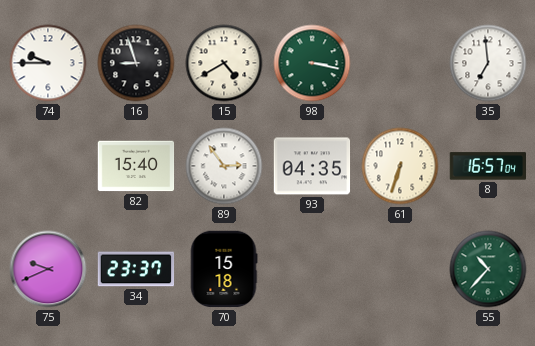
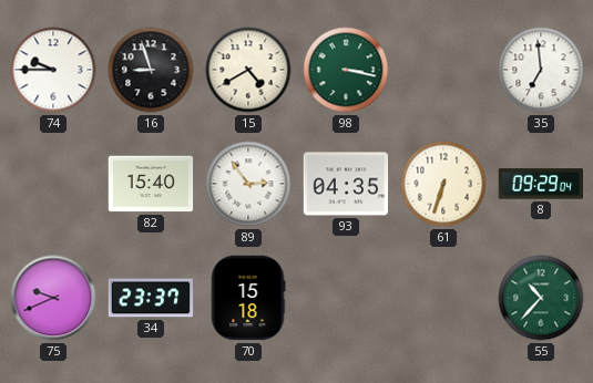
8: 16:57 -> 09:29 (540, 184)
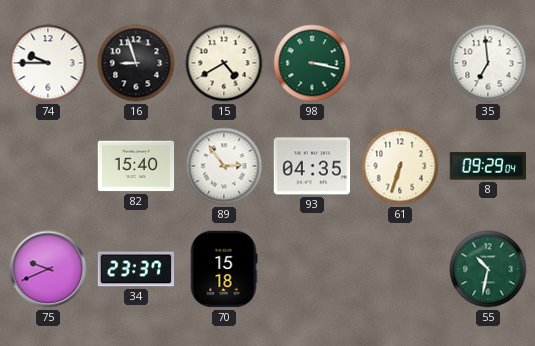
55: 10:37 -> 10:32 (488, 269)
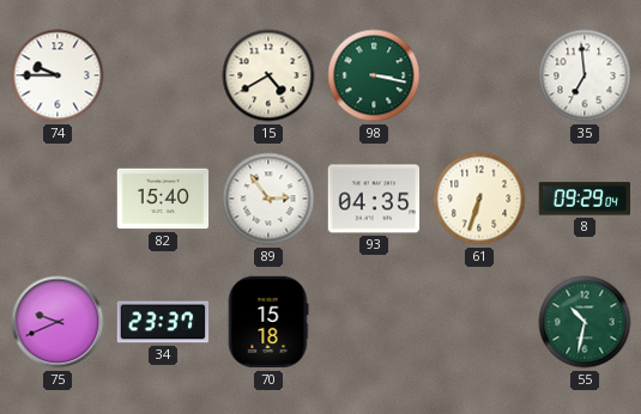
16: 8:57 -> none (136, 63)
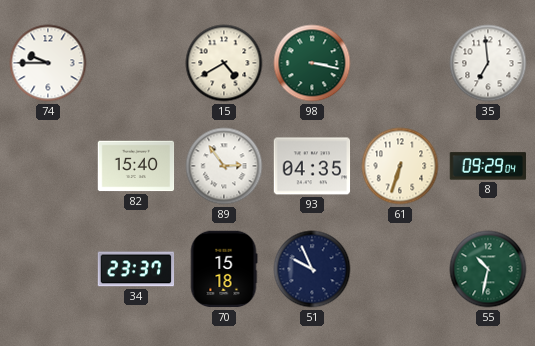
75: 9:41 -> none (58, 322)
51: none -> 9:56 (312, 269)
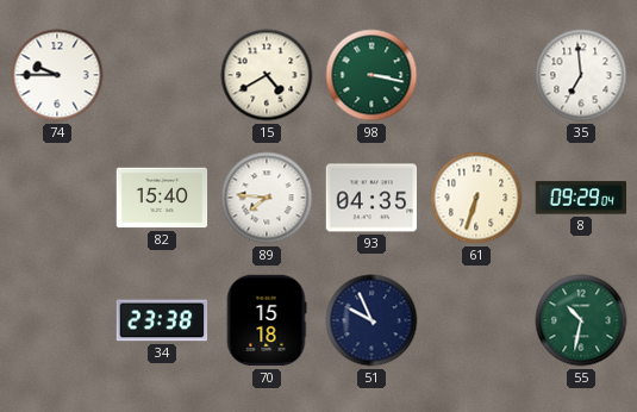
89: 2:54 -> 7:46 (267, 198)
34: 23:37 -> 23:38 (162, 320)
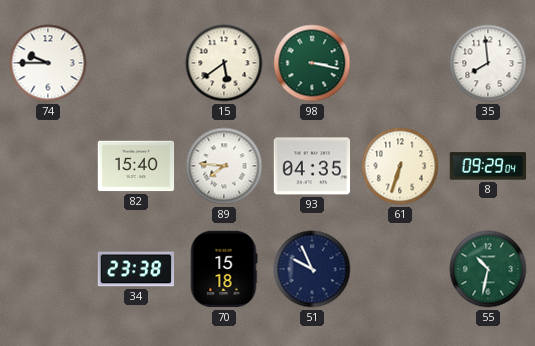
15: 4:40 -> 5:39 (224, 63)
35: 6:59 -> 7:59 (488, 63)
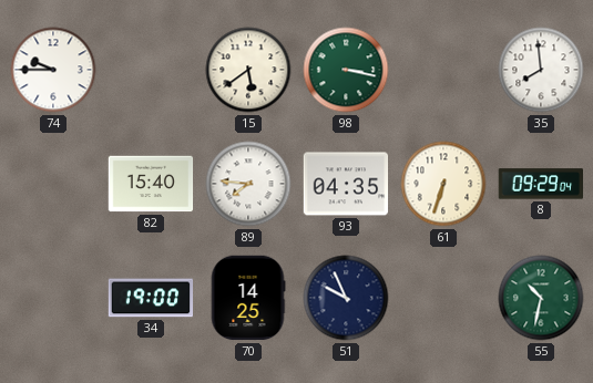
34: 23:38 -> 19:00 (151, 298)
70: 15:18 -> 14:25 (248, 298)
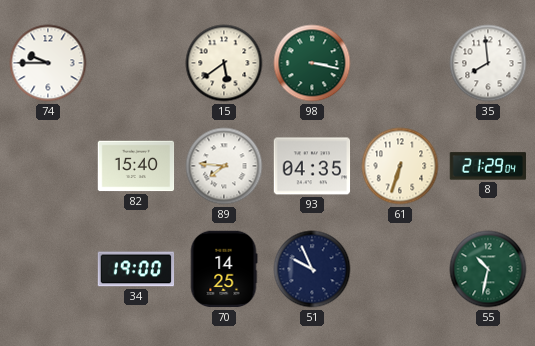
8: 09:29 -> 21:29 (487, 166)
